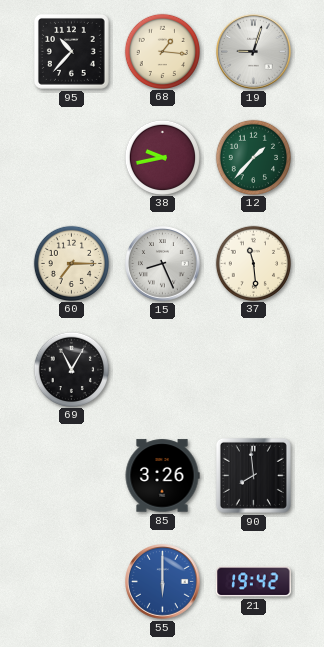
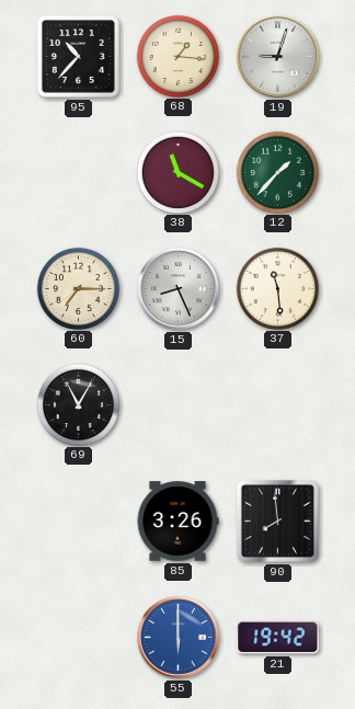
38: 9:43 -> 11:20 (177, 172)
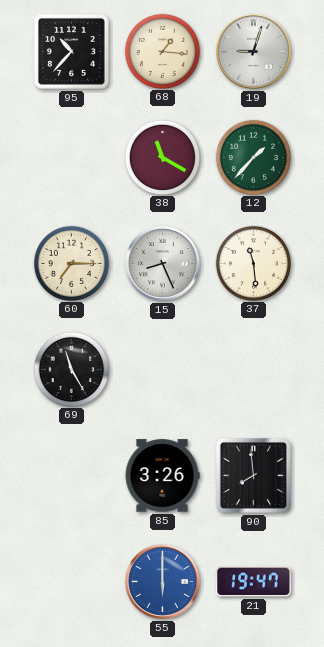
69: 11:05 -> 11:25 (71, 369)
21: 19:42 -> 19:47 (254, 582)
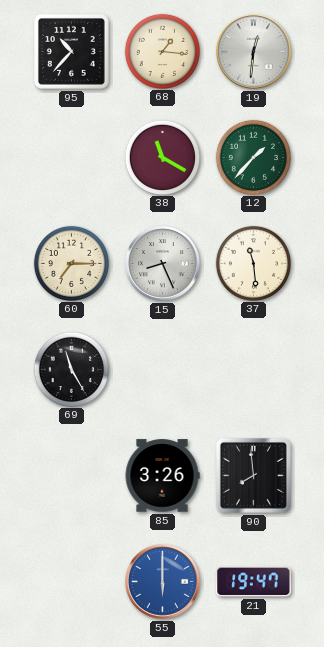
19: 9:03 -> 12:31 (254, 52)
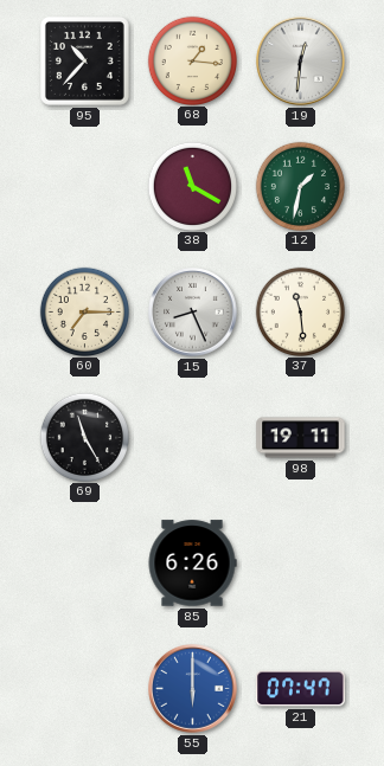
12: 1:37 -> 1:32 (300, 186)
98: none -> 19:11 (301, 438)
85: 3:26 -> 6:26 (192, 564)
90: 7:59 -> none (253, 475)
21: 19:47 -> 07:47 (301, 689)
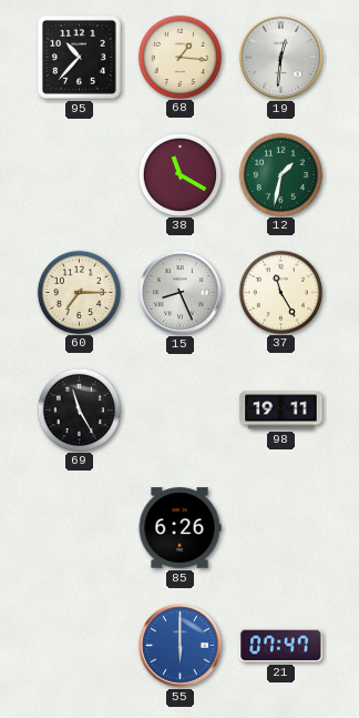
37: 11:29 -> 11:25 (280, 292)
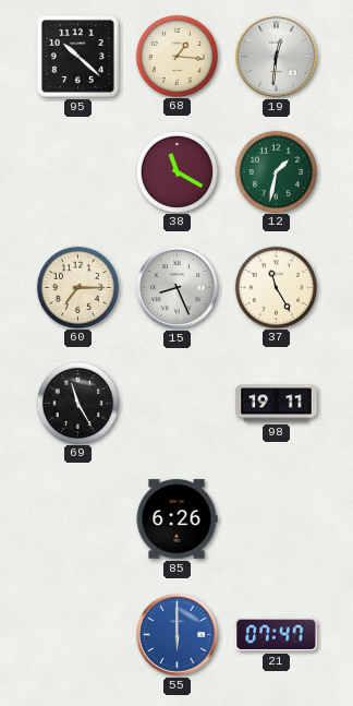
95: 10:37 -> 10:22 (77, 56)
